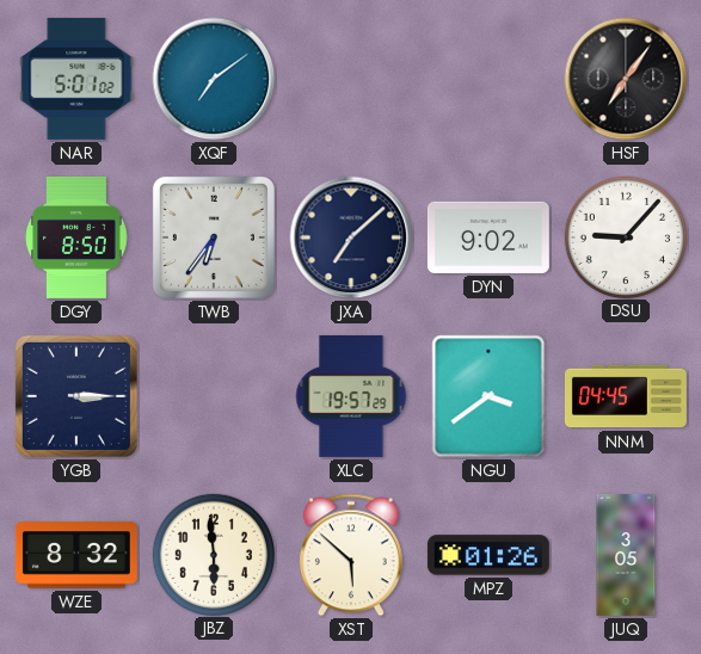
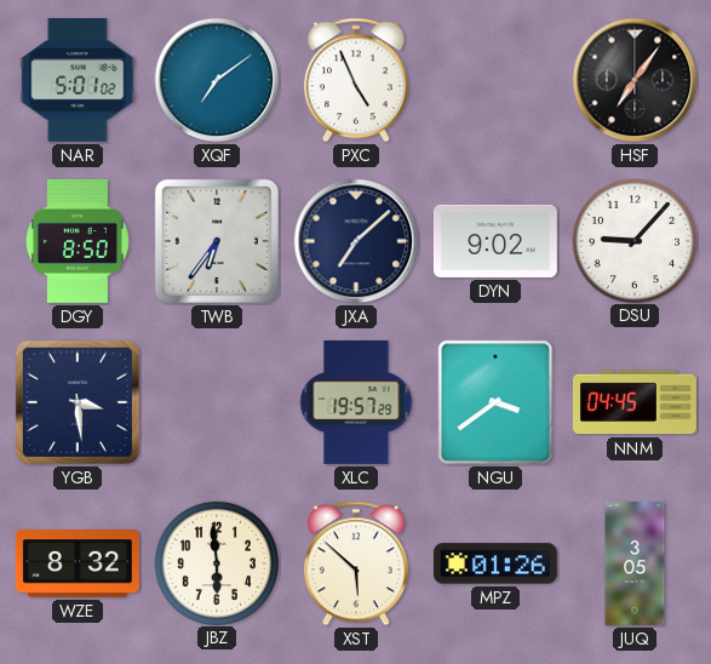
PXC: none -> 4:56 (356, 80)
YGB: 3:15 -> 3:29 (78, 402)
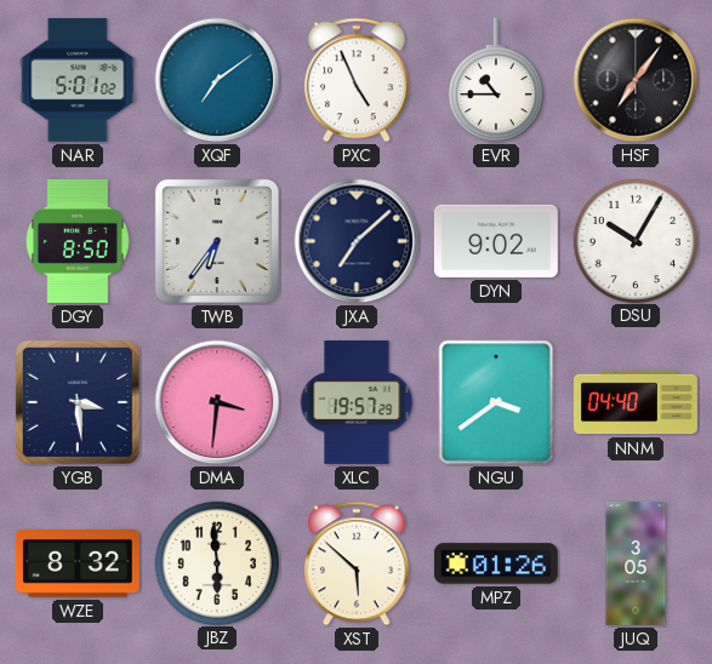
EVR: none -> 10:45 (496, 80)
DSU: 9:07 -> 10:05 (634, 240)
DMA: none -> 3:31 (217, 402)
NNM: 04:45 -> 04:40 (636, 402)
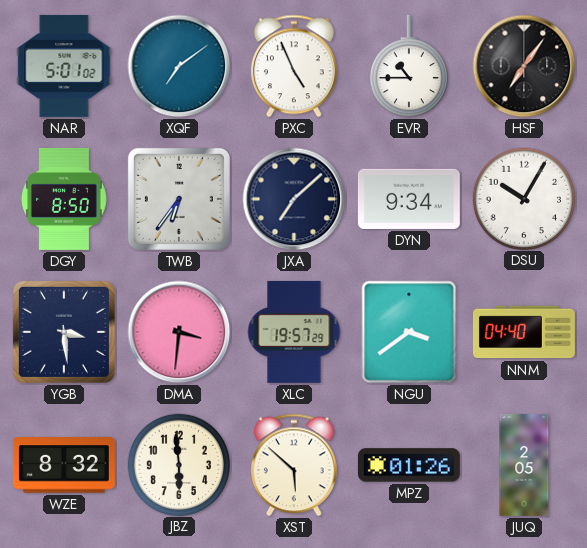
DYN: 9:02 -> 9:34 (409, 199)
JUQ: 3:05 -> 2:05 (524, 465)
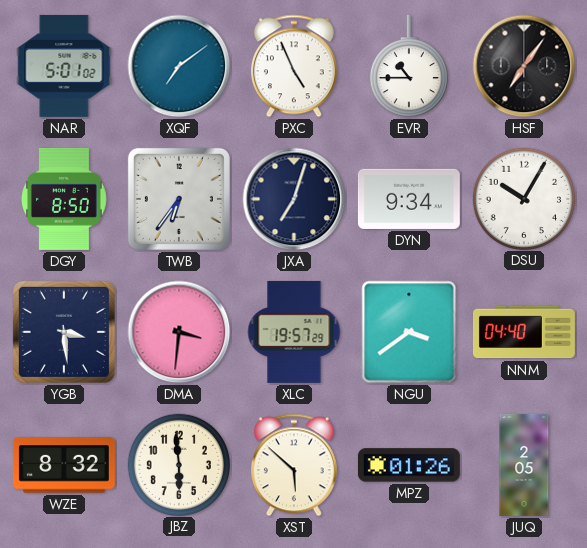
JXA: 7:08 -> 7:03 (294, 199)
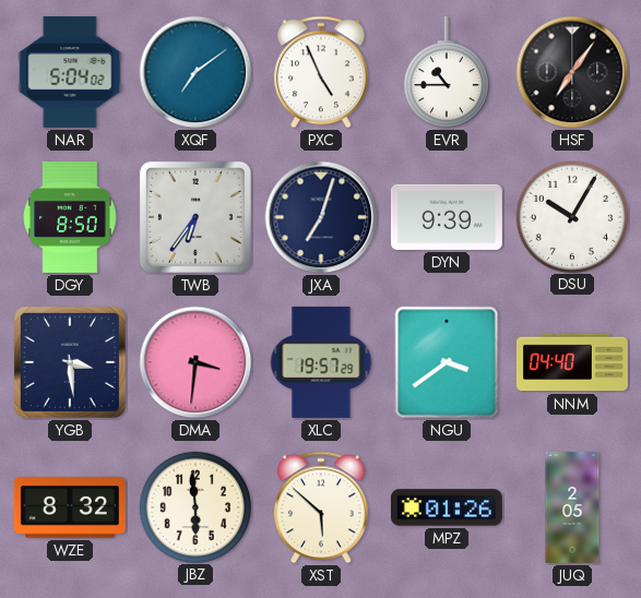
NAR: 5:01 -> 5:04 (70, 72)
DYN: 9:34 -> 9:39 (447, 217)
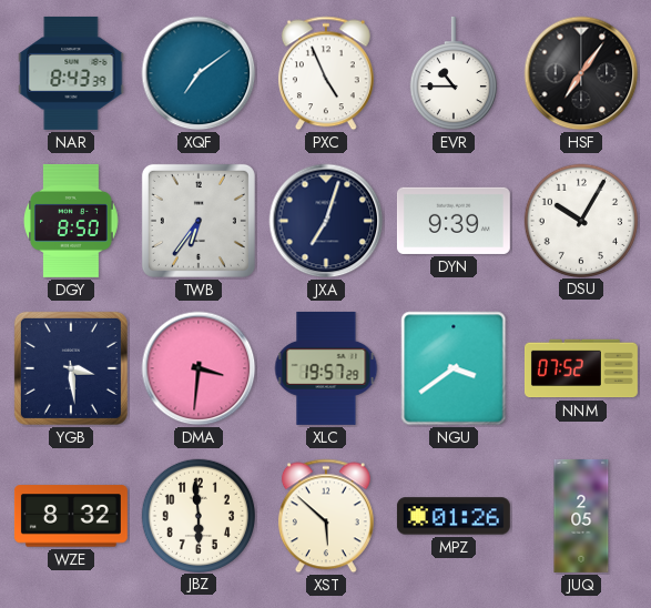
NAR: 5:04 -> 8:43 (71, 73)
NNM: 04:40 -> 07:52 (581, 368)
